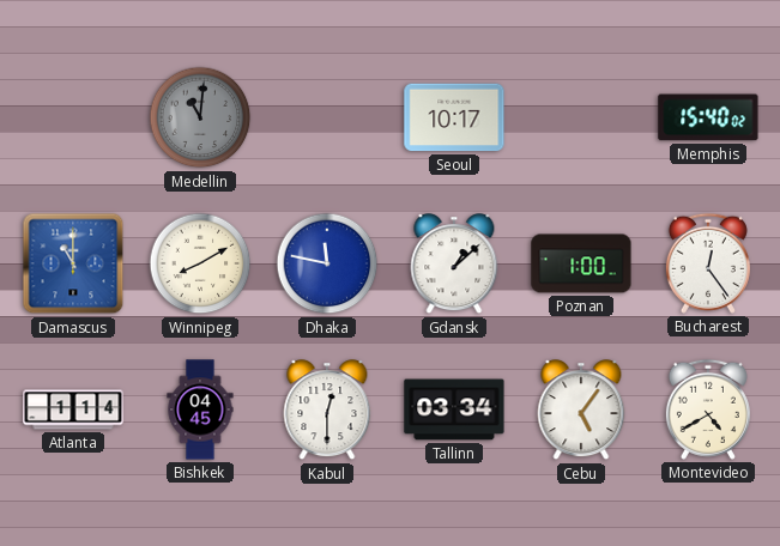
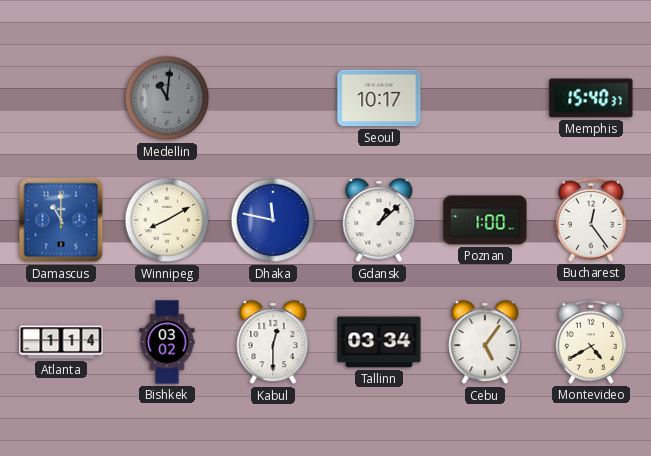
Memphis: 15:40:02 -> 15:40:37 (591, 98)
Bishkek: 04:45 -> 03:02 (167, 342)
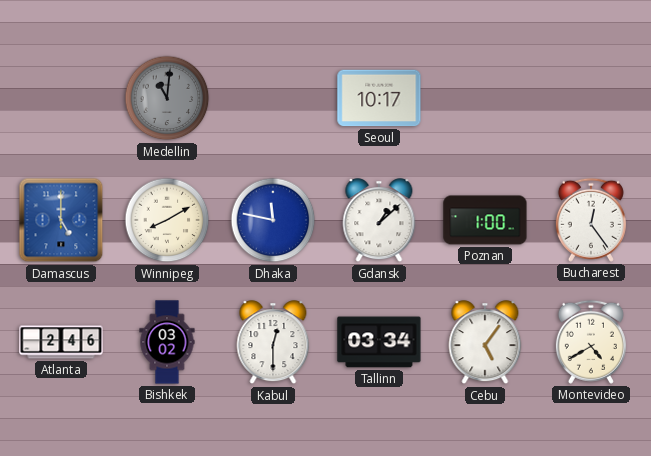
Memphis: 15:40 -> none (591, 98)
Damascus: 11:00 -> 5:00 (61, 220)
Atlanta: 1:14 -> 2:46 (61, 342)
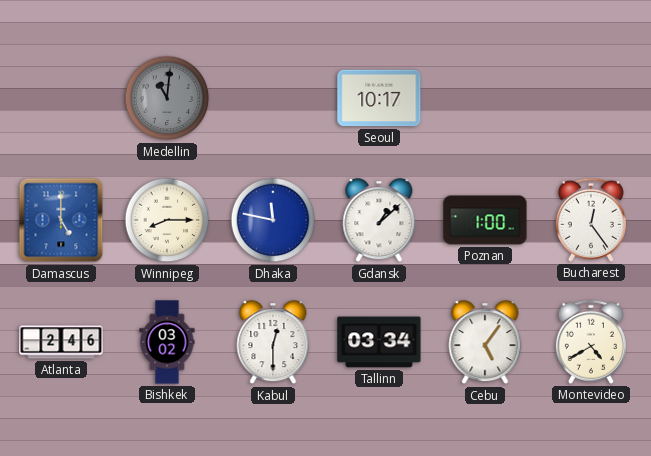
Winnipeg: 8:10 -> 8:15 (167, 220)
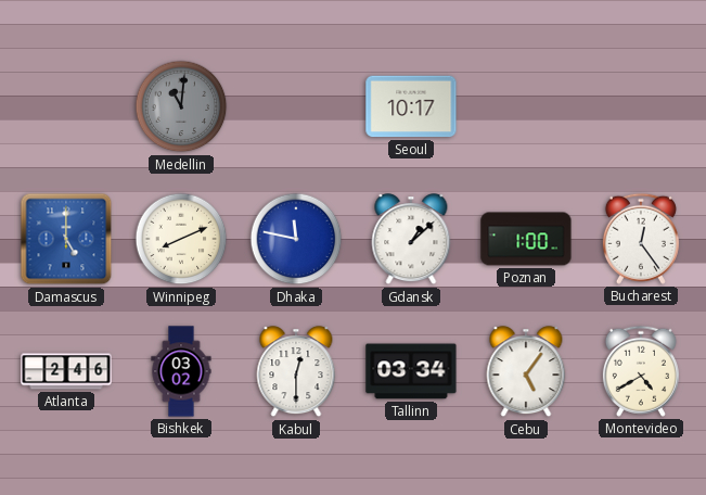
Winnipeg: 8:15 -> 8:11 (181, 239)
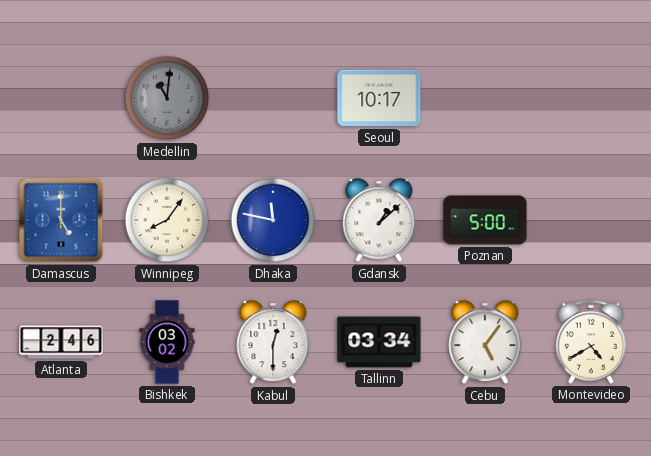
Winnipeg: 8:11 -> 8:06 (167, 220)
Poznan: 1:00 -> 5:00 (485, 220)
Bucharest: 12:24 -> none (641, 239)
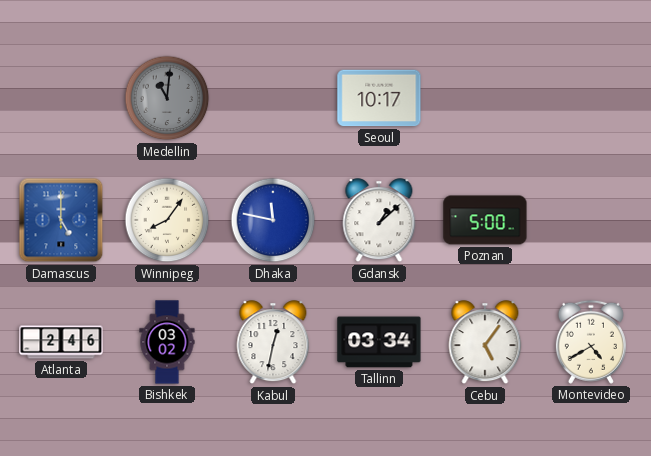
Kabul: 12:30 -> 12:32 (273, 343)
